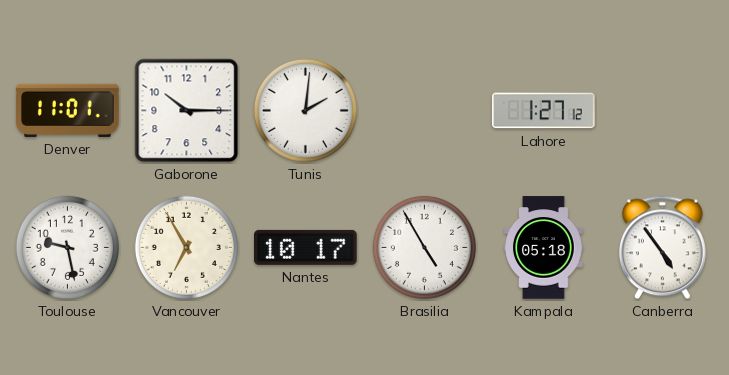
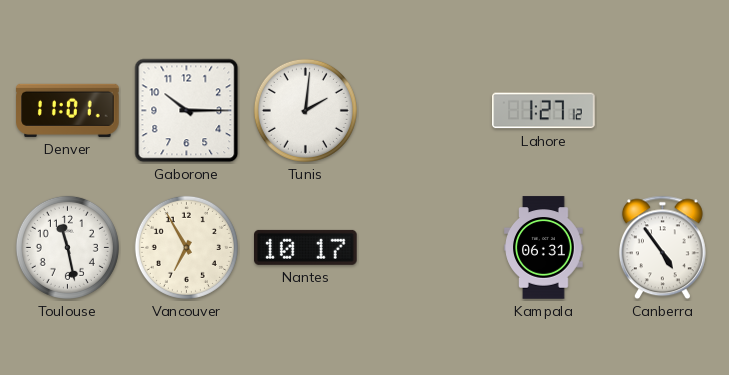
Toulouse: 9:28 -> 11:28 (67, 247)
Brasilia: 4:55 -> none (424, 247)
Kampala: 05:18 -> 06:31 (544, 248)
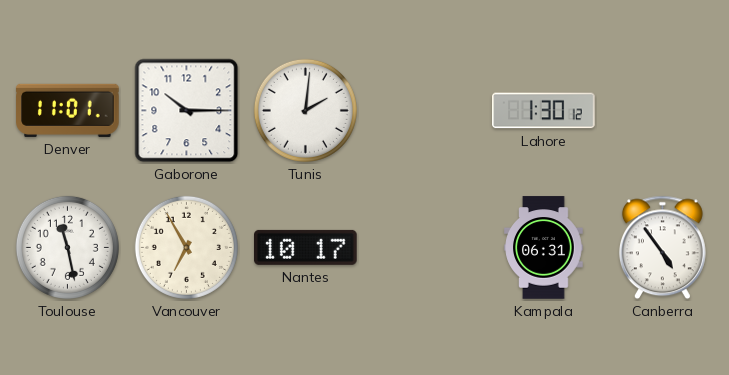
Lahore: 1:27 -> 1:30 (544, 111)
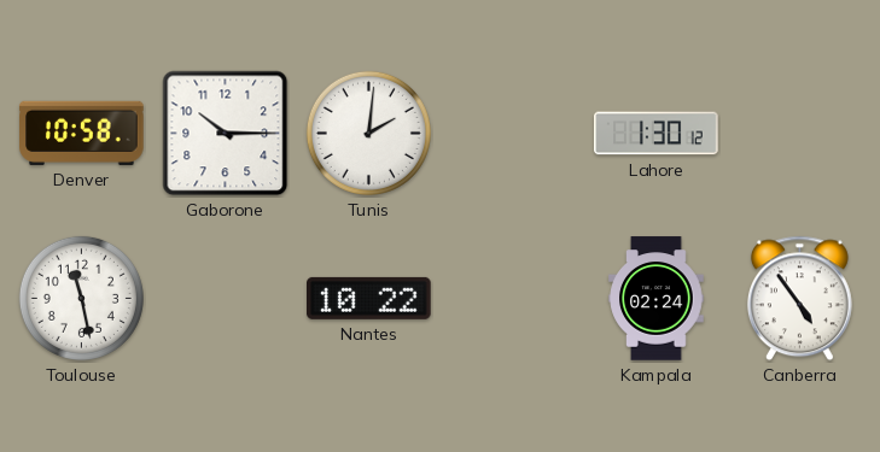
Denver: 11:01 -> 10:58 (82, 133)
Vancouver: 6:55 -> none (186, 247)
Nantes: 10:17 -> 10:22 (369, 298)
Kampala: 06:31 -> 02:24 (657, 299)
